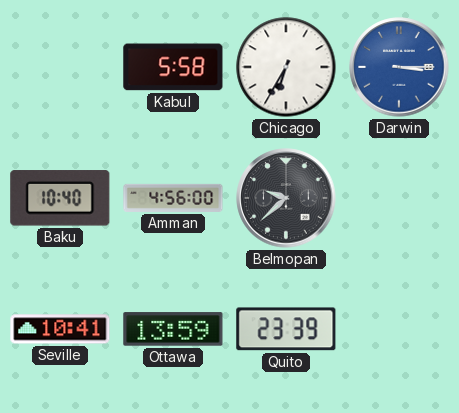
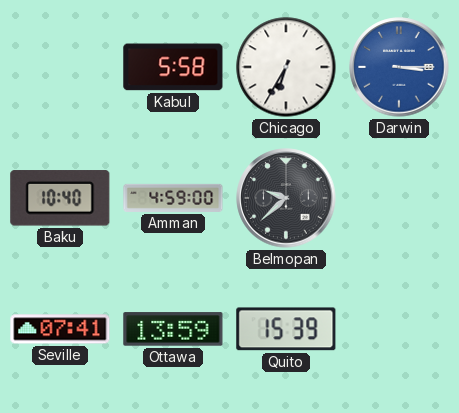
Amman: 4:56 -> 4:59 (173, 198)
Seville: 10:41 -> 07:41 (60, 329)
Quito: 23:39 -> 15:39 (286, 329)
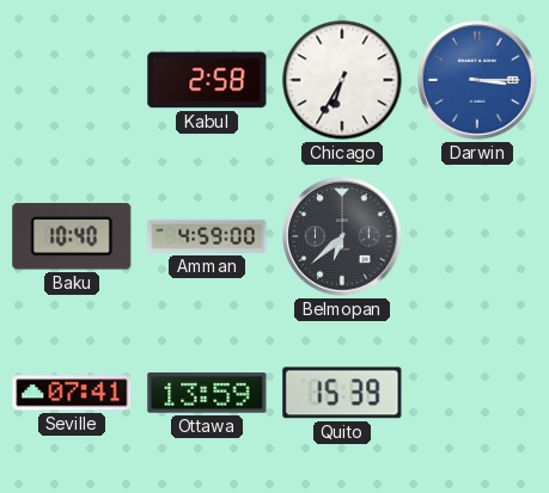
Kabul: 5:58 -> 2:58 (207, 80)
Belmopan: 9:38 -> 6:38 (342, 236)
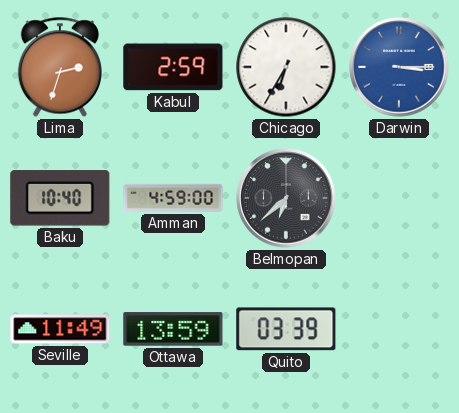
Lima: none -> 2:33 (60, 67)
Kabul: 2:58 -> 2:59 (173, 67)
Seville: 07:41 -> 11:49 (60, 329)
Quito: 15:39 -> 03:39 (286, 329)
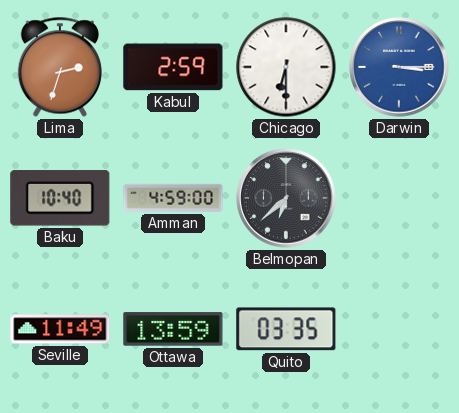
Chicago: 6:35 -> 6:30 (286, 67)
Quito: 03:39 -> 03:35 (286, 329)
